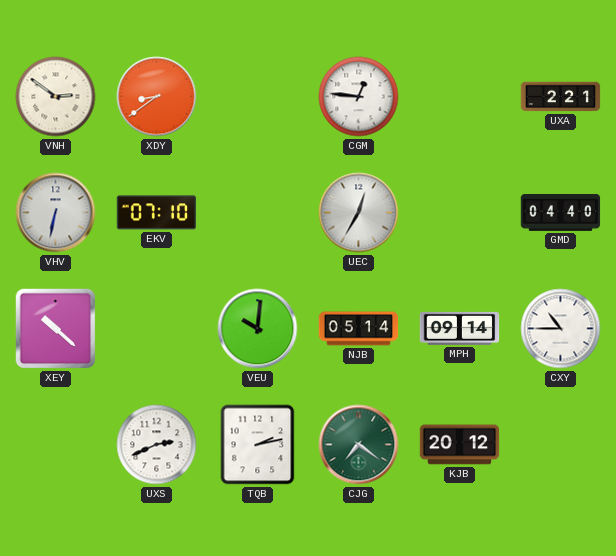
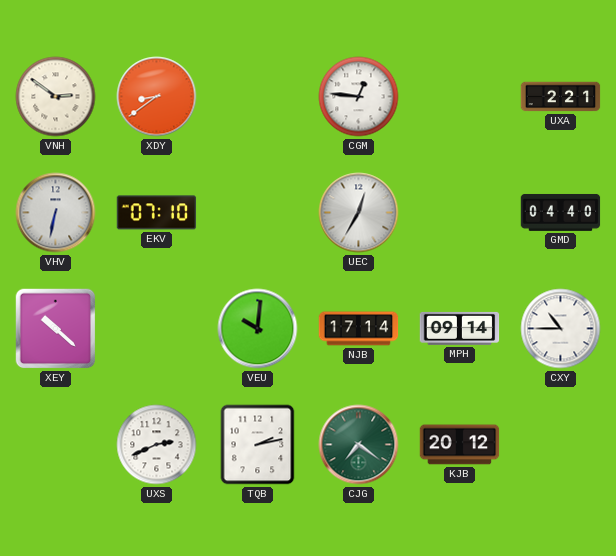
NJB: 05:14 -> 17:14 (359, 329)
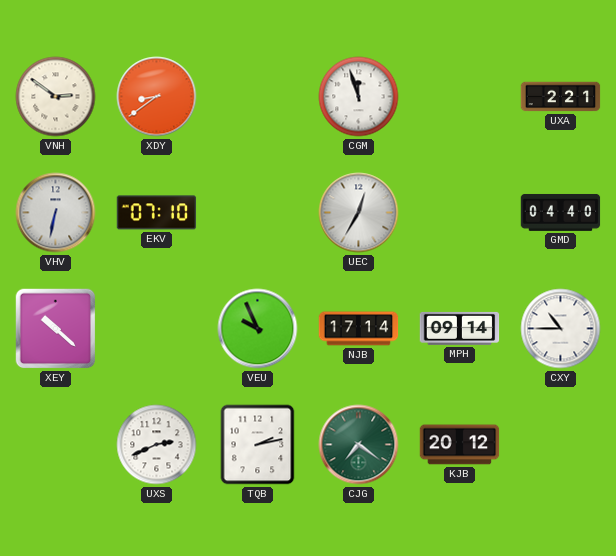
CGM: 12:46 -> 11:57 (359, 97)
VEU: 10:01 -> 9:56 (258, 329)
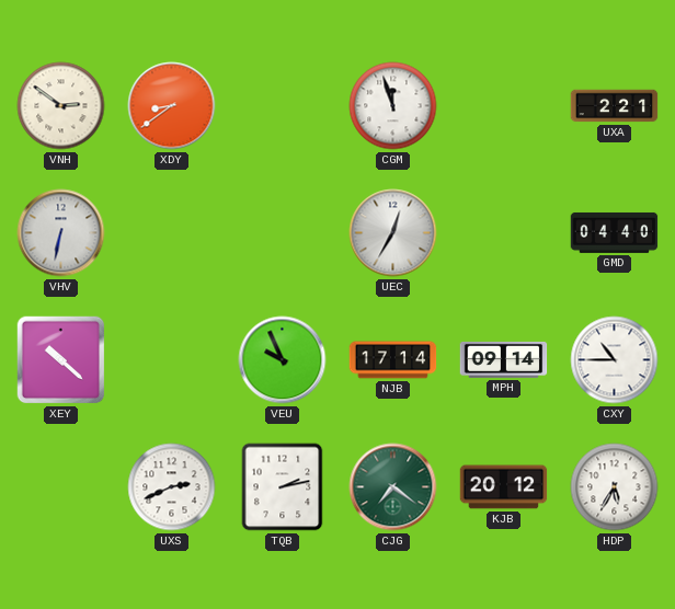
EKV: 07:10 -> none (157, 213)
HDP: none -> 5:35 (615, 487)
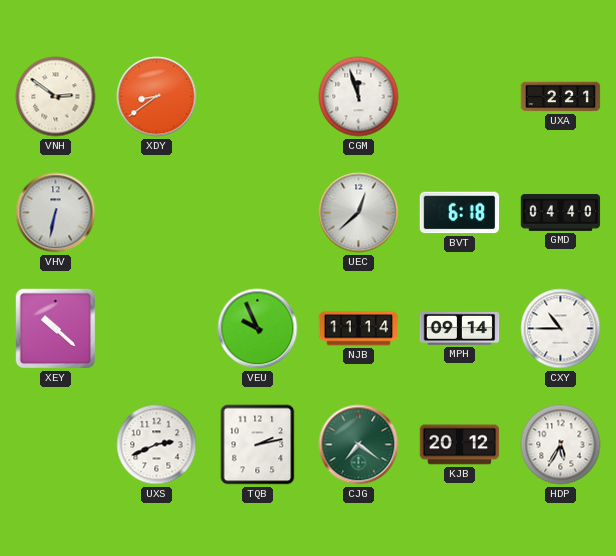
UEC: 12:35 -> 12:38 (359, 213)
BVT: none -> 6:18 (460, 213)
NJB: 17:14 -> 11:14 (359, 329)
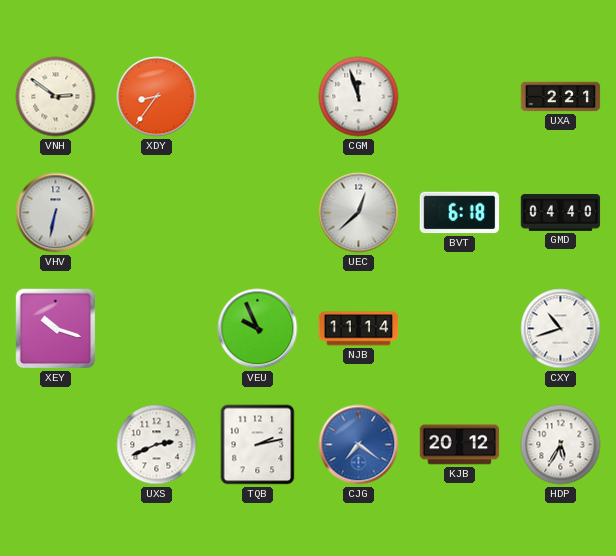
XDY: 8:39 -> 8:36 (157, 97)
XEY: 10:22 -> 10:18 (56, 329)
MPH: 09:14 -> none (460, 328)
CXY: 10:45 -> 10:42 (561, 329)
CJG dial: green -> blue (359, 445)
